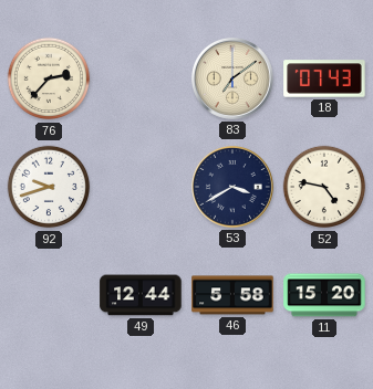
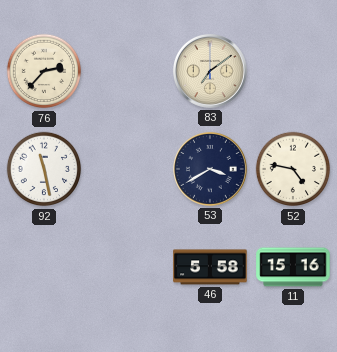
18: 07:43 -> none (324, 78)
92: 9:42 -> 11:28 (44, 169)
49: 12:44 -> none (141, 295)
11: 15:20 -> 15:16 (293, 267)
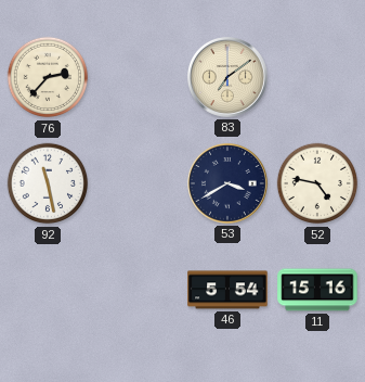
46: 5:58 -> 5:54 (227, 290)
